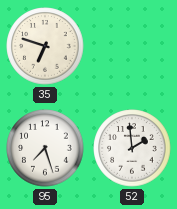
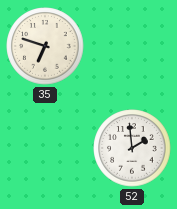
95: 7:27 -> none (45, 148)
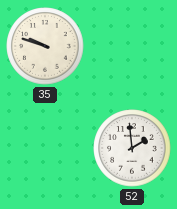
35: 6:48 -> 9:48 (45, 46)
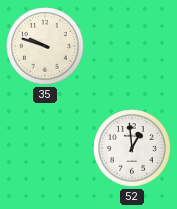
52: 1:59 -> 12:59 (132, 148)
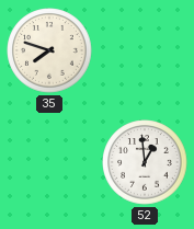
35: 9:48 -> 7:48 (49, 50)
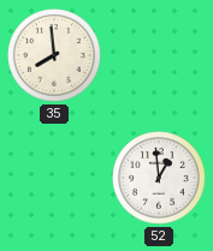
35: 7:48 -> 7:59 (54, 55)
